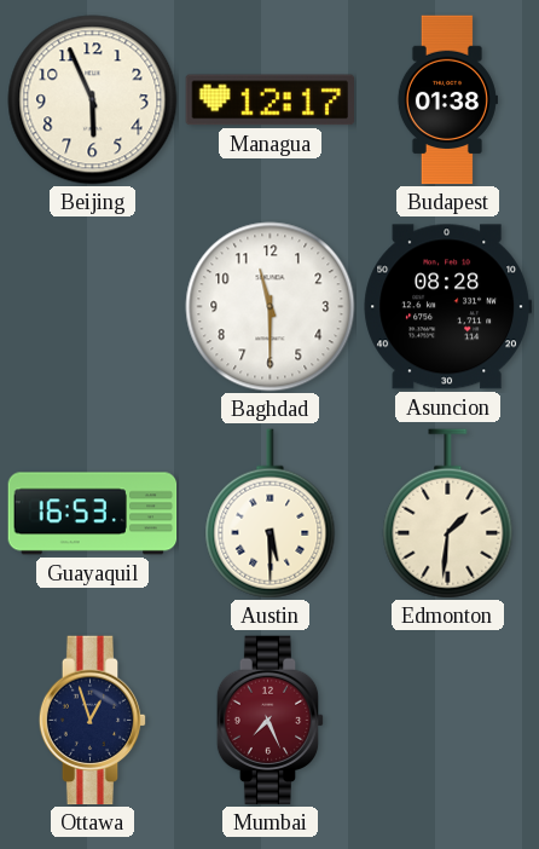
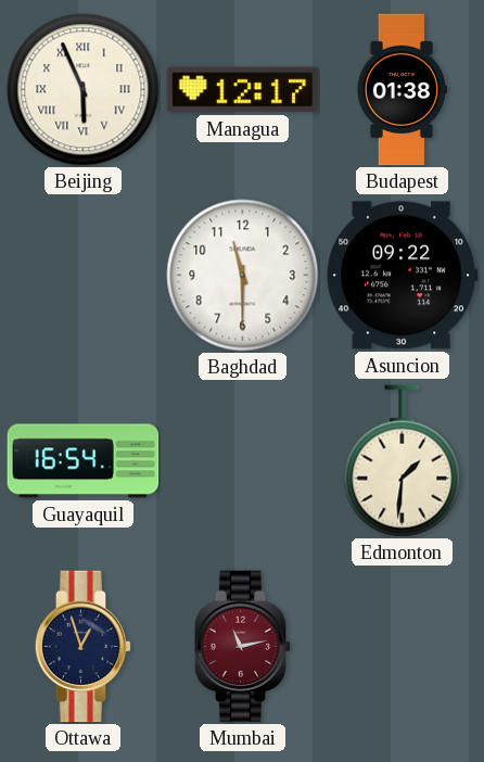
Beijing numerals: Arabic -> Roman (84, 90)
Asuncion: 08:28 -> 09:22 (403, 276)
Guayaquil: 16:53 -> 16:54 (84, 461)
Austin: 5:30 -> none (271, 514)
Mumbai: 7:26 -> 11:13 (243, 647)
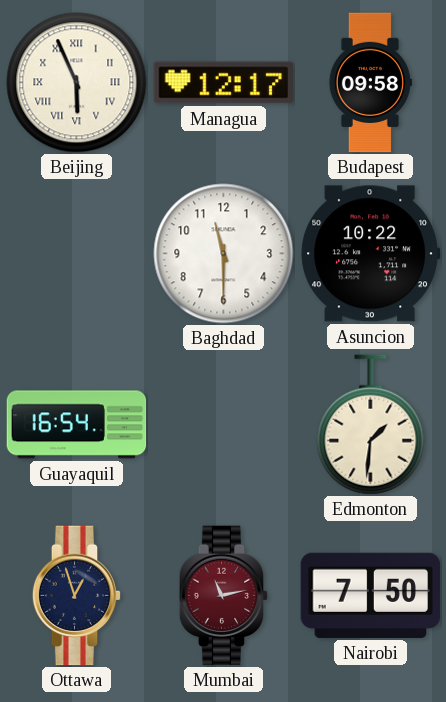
Budapest: 01:38 -> 09:58 (370, 83)
Asuncion: 09:22 -> 10:22 (371, 254)
Nairobi: none -> 7:50 (371, 595)
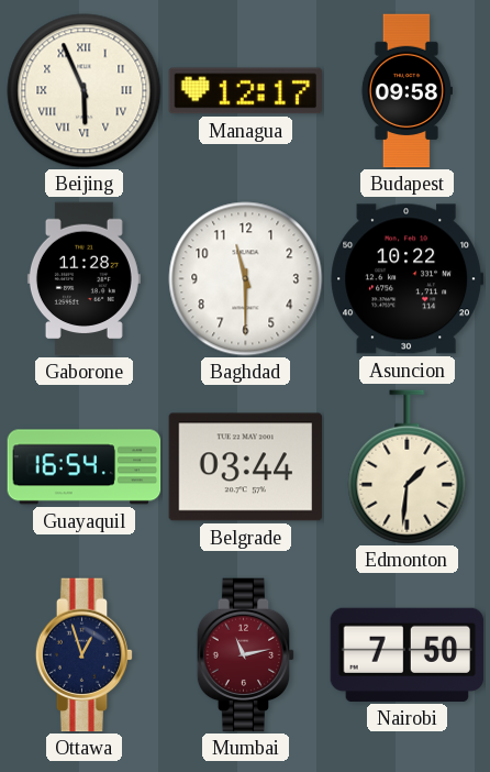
Gaborone: none -> 11:28 (83, 279)
Belgrade: none -> 03:44 (246, 467)
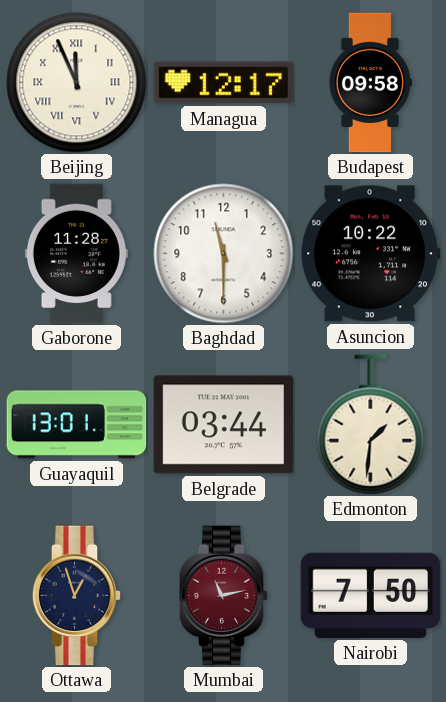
Beijing: 5:56 -> 11:56 (77, 83)
Guayaquil: 16:54 -> 13:01 (77, 425)
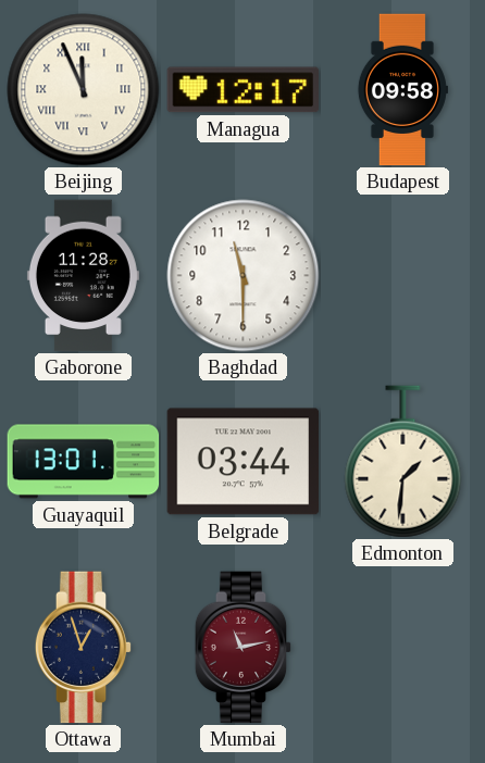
Asuncion: 10:22 -> none (371, 254)
Nairobi: 7:50 -> none (371, 595)
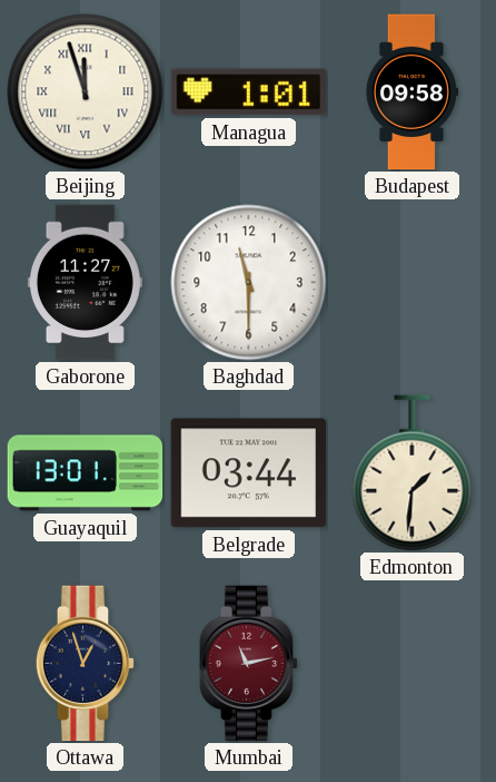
Beijing: 11:56 -> 11:57 (86, 92)
Managua: 12:17 -> 1:01 (249, 92)
Gaborone: 11:28 -> 11:27 (85, 283)
